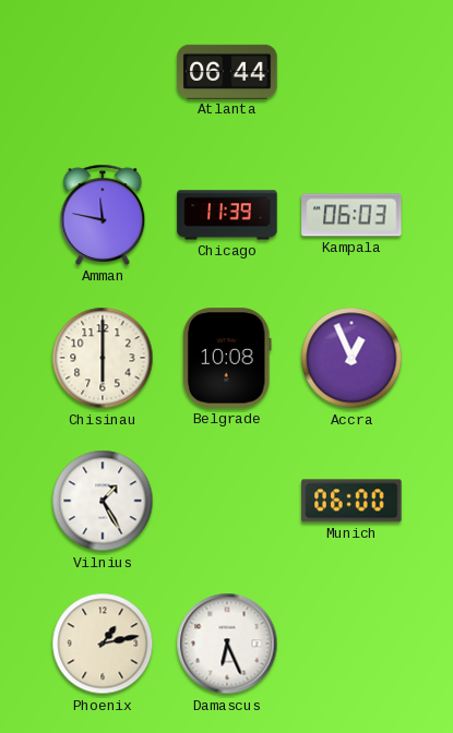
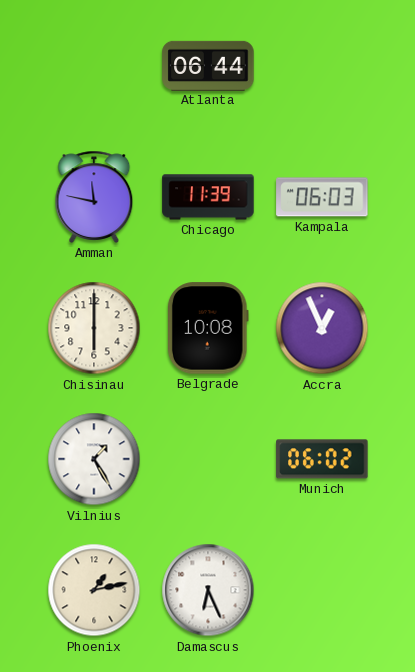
Munich: 06:00 -> 06:02 (322, 459)
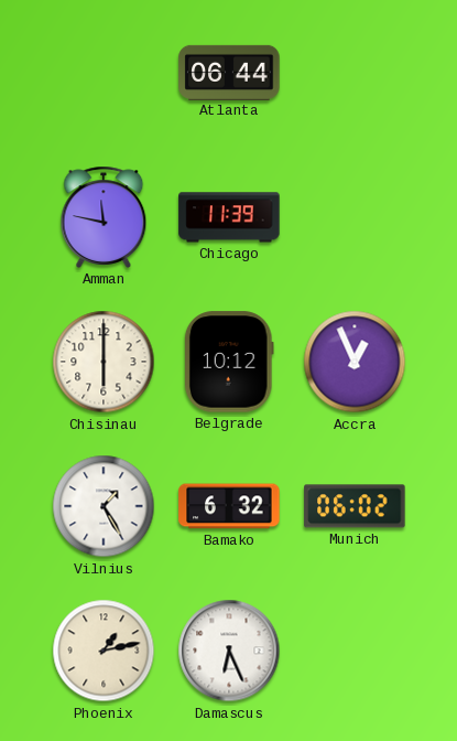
Kampala: 06:03 -> none (322, 197)
Belgrade: 10:08 -> 10:12 (229, 362)
Bamako: none -> 6:32 (229, 506)
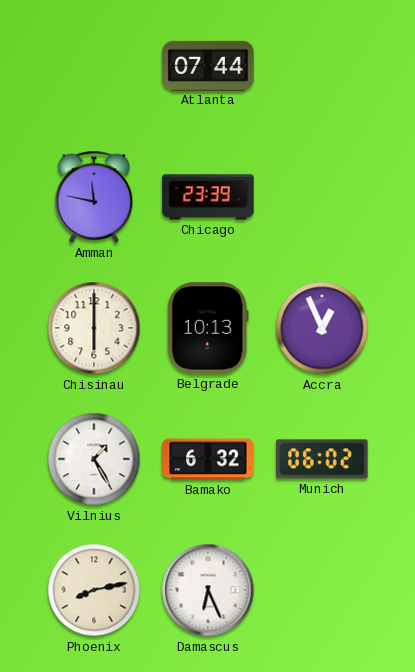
Atlanta: 06:44 -> 07:44 (208, 65)
Chicago: 11:39 -> 23:39 (208, 197)
Belgrade: 10:12 -> 10:13 (208, 328)
Phoenix: 1:13 -> 8:13 (94, 590)
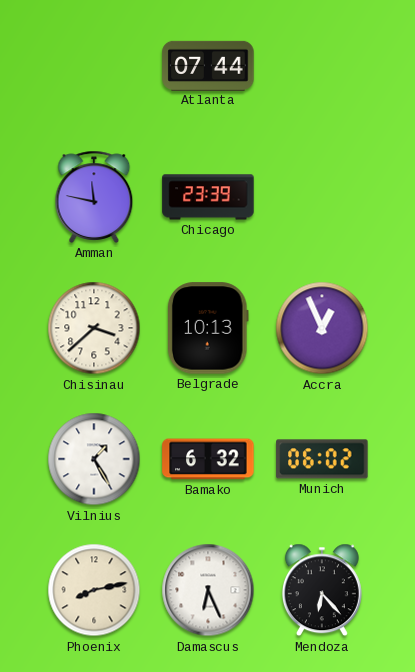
Chisinau: 6:00 -> 3:38 (94, 328)
Mendoza: none -> 6:23 (322, 590)
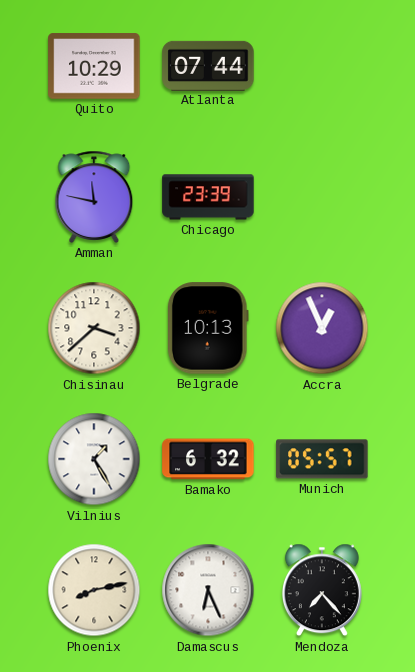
Quito: none -> 10:29 (94, 66)
Munich: 06:02 -> 05:57 (322, 459)
Mendoza: 6:23 -> 7:23 (322, 590)
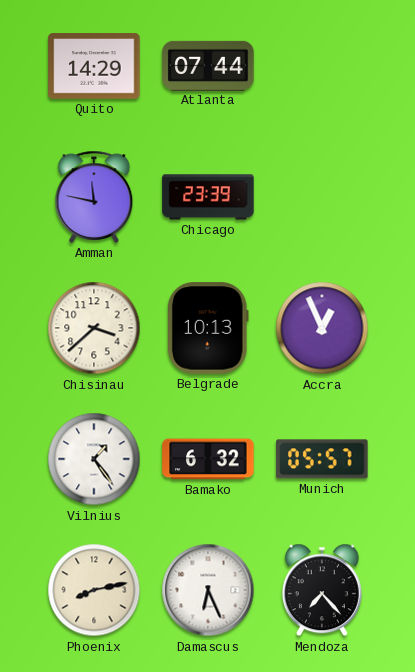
Quito: 10:29 -> 14:29 (94, 66)
Vilnius: 1:25 -> 1:24 (94, 459)
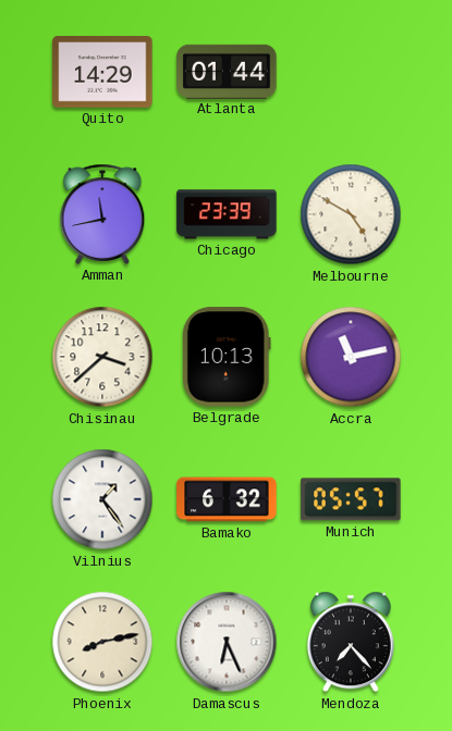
Atlanta: 07:44 -> 01:44 (227, 71)
Amman: 11:47 -> 11:43 (102, 214)
Melbourne: none -> 4:50 (351, 214)
Accra: 12:56 -> 11:13 (351, 357)
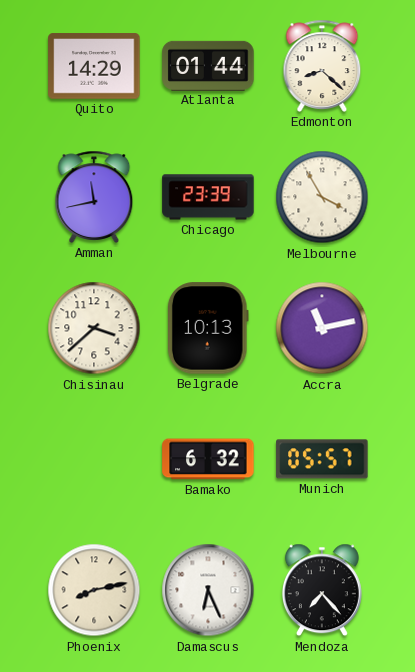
Edmonton: none -> 8:22 (322, 66)
Melbourne: 4:50 -> 3:55 (322, 197)
Vilnius: 1:24 -> none (102, 499)
